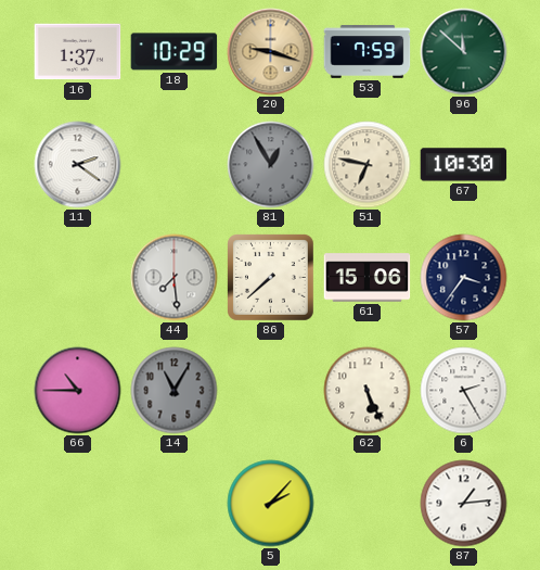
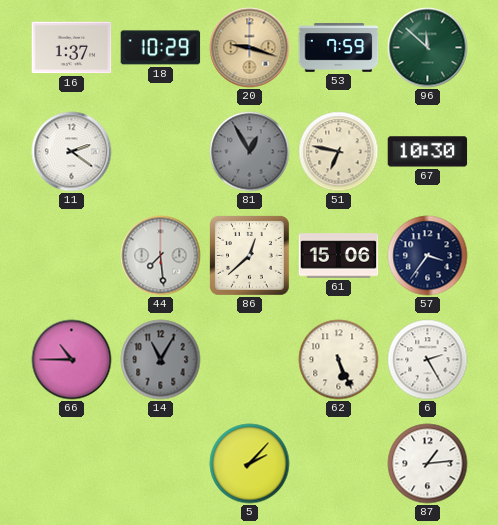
86: 7:38 -> 12:38 (250, 256)
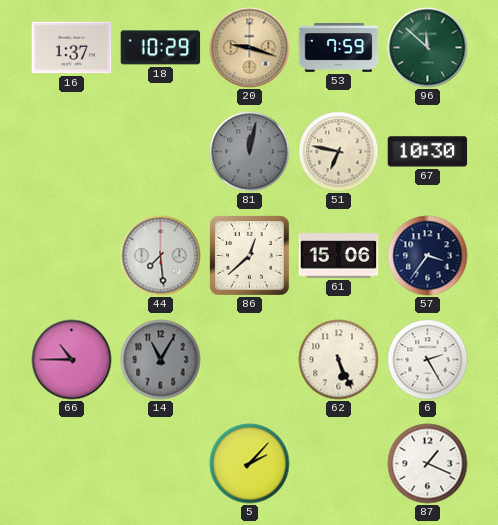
11: 2:21 -> none (72, 152)
81: 12:55 -> 12:02 (250, 152)
87: 1:14 -> 1:19 (428, 464)
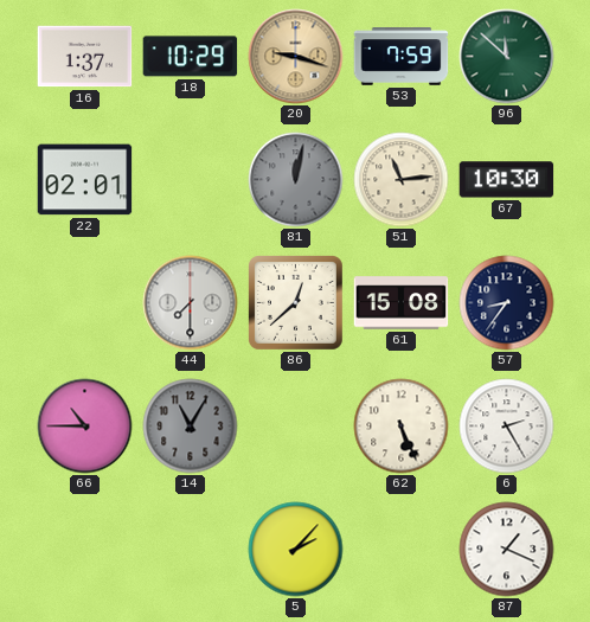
22: none -> 02:01 (85, 180)
51: 6:47 -> 11:14 (402, 180)
44: 7:29 -> 7:30 (191, 303)
61: 15:06 -> 15:08 (402, 303)
57: 3:36 -> 8:36 (507, 303)
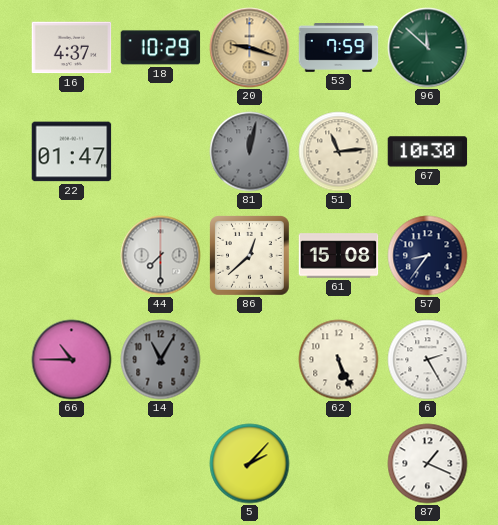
16: 1:37 -> 4:37 (72, 48)
22: 02:01 -> 01:47 (72, 152)
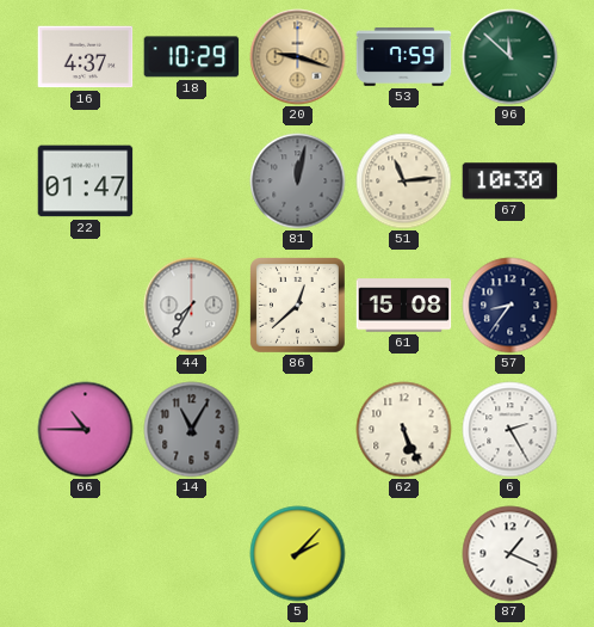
44: 7:30 -> 7:35 (192, 306)
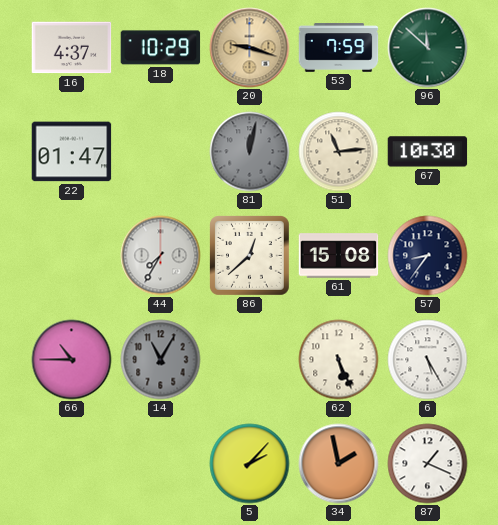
6: 2:25 -> 5:25 (428, 360)
34: none -> 1:58 (339, 464)
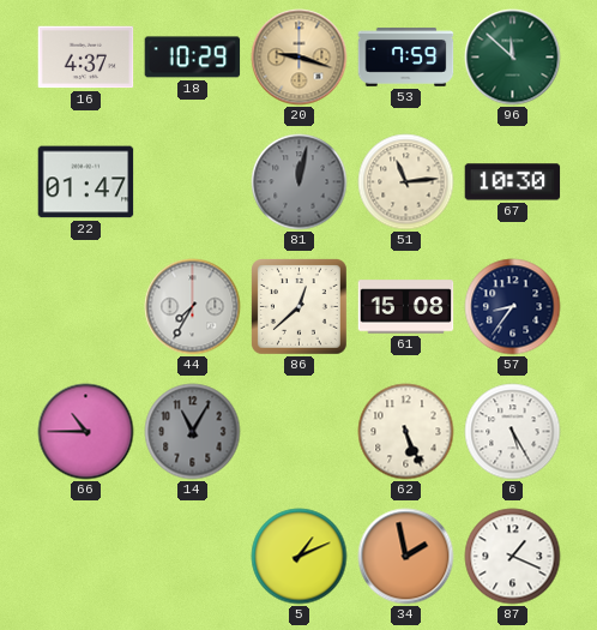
5: 2:07 -> 1:11 (300, 557)
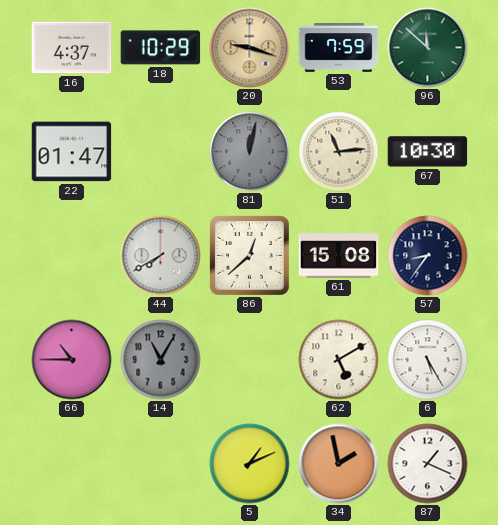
44: 7:35 -> 7:40 (161, 256)
62: 5:26 -> 5:10 (339, 360)
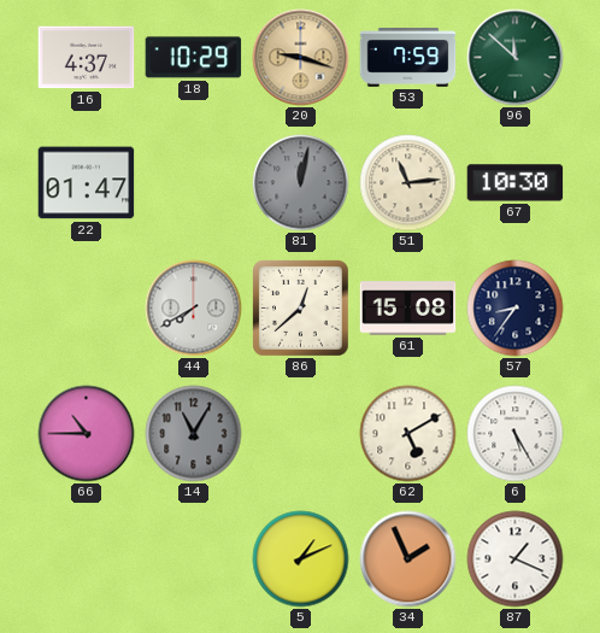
34: 1:58 -> 1:56 (408, 559)
